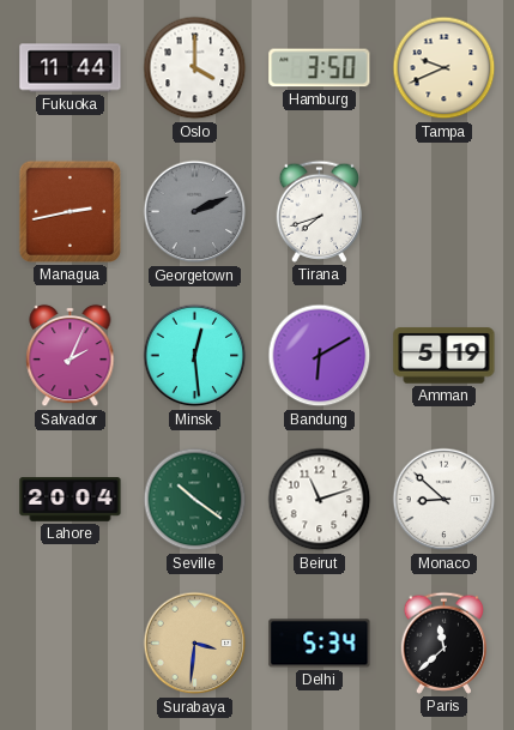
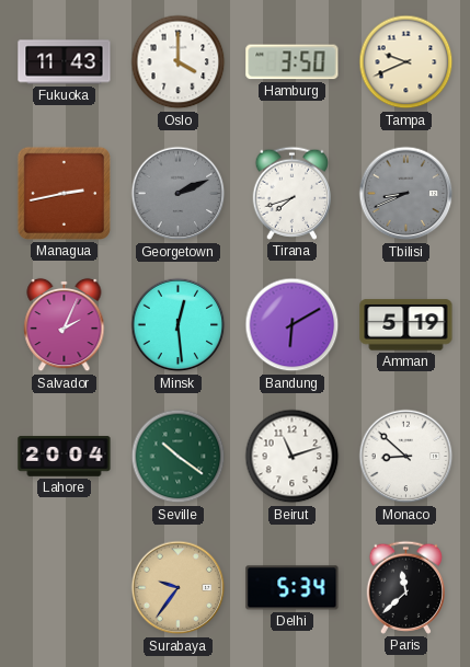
Fukuoka: 11:44 -> 11:43 (65, 62)
Tbilisi: none -> 8:41 (406, 194)
Surabaya: 3:31 -> 9:36 (179, 588)
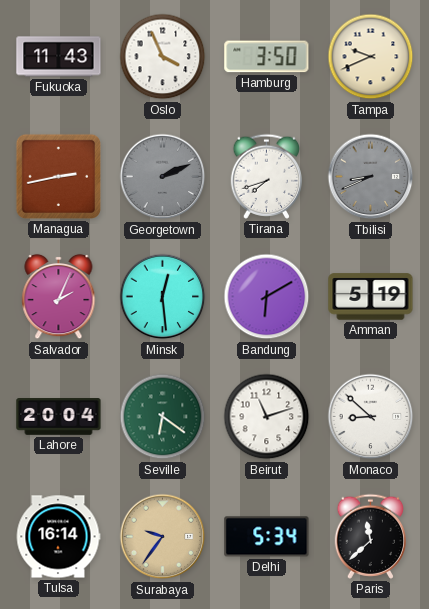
Oslo: 4:00 -> 3:56 (163, 57)
Seville: 10:21 -> 6:21 (163, 417)
Tulsa: none -> 16:14 (58, 537)
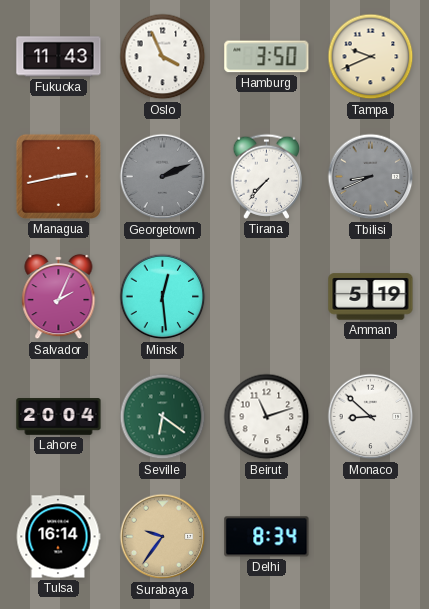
Tirana: 7:42 -> 7:37 (266, 176)
Bandung: 6:10 -> none (267, 297)
Delhi: 5:34 -> 8:34 (267, 537)
Paris: 11:38 -> none (370, 536)
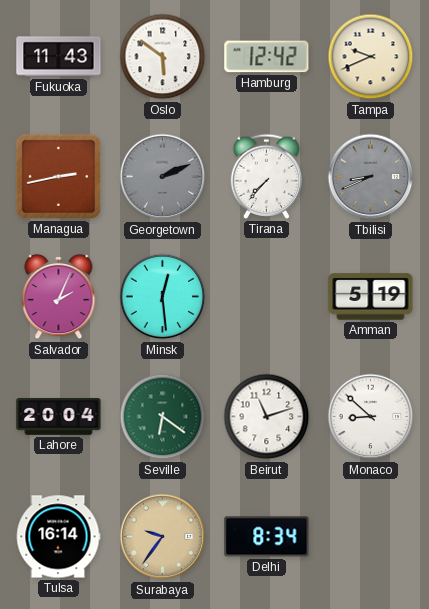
Oslo: 3:56 -> 5:51 (163, 57)
Hamburg: 3:50 -> 12:42 (267, 57)
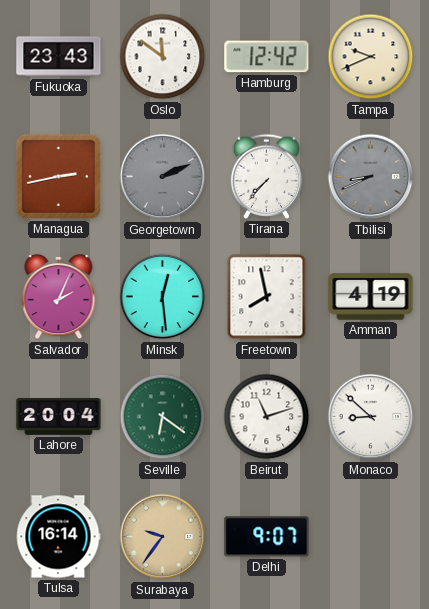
Fukuoka: 11:43 -> 23:43 (59, 57)
Oslo: 5:51 -> 11:51 (163, 57)
Freetown: none -> 7:58 (267, 297)
Amman: 5:19 -> 4:19 (371, 297)
Delhi: 8:34 -> 9:07 (267, 537)
